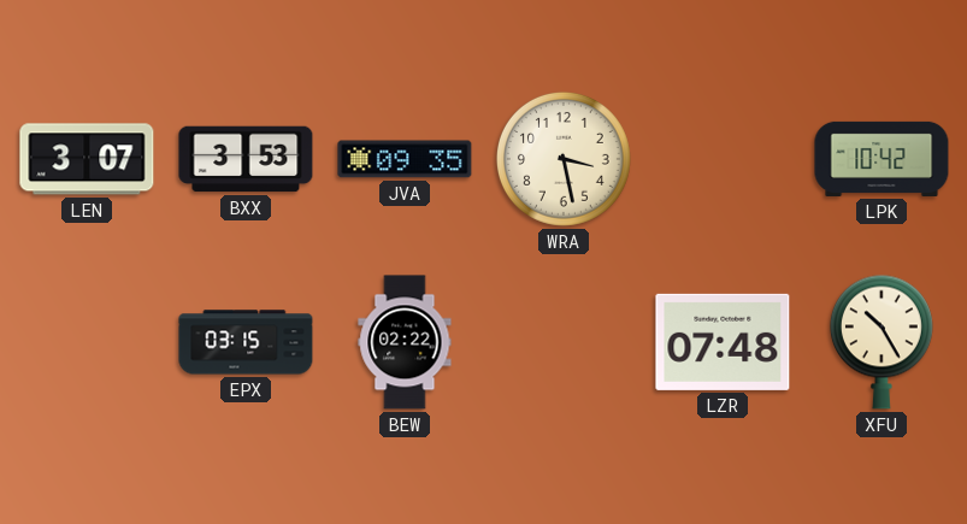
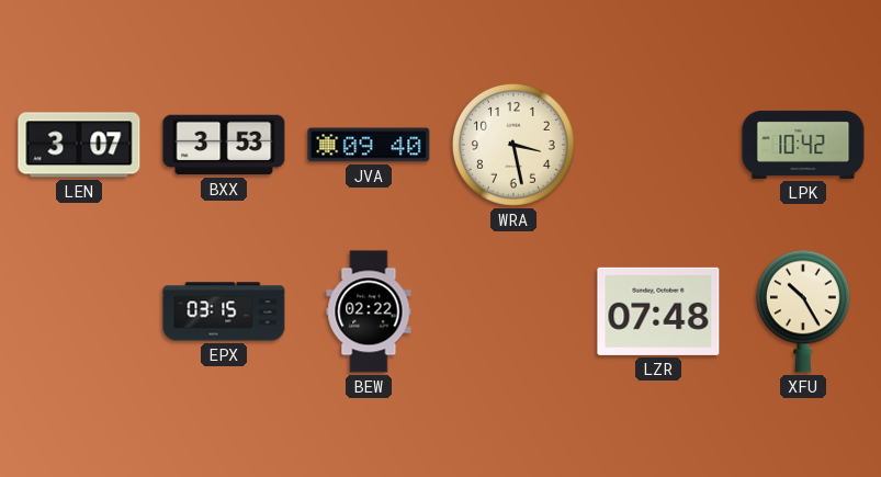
JVA: 09:35 -> 09:40 (369, 145)
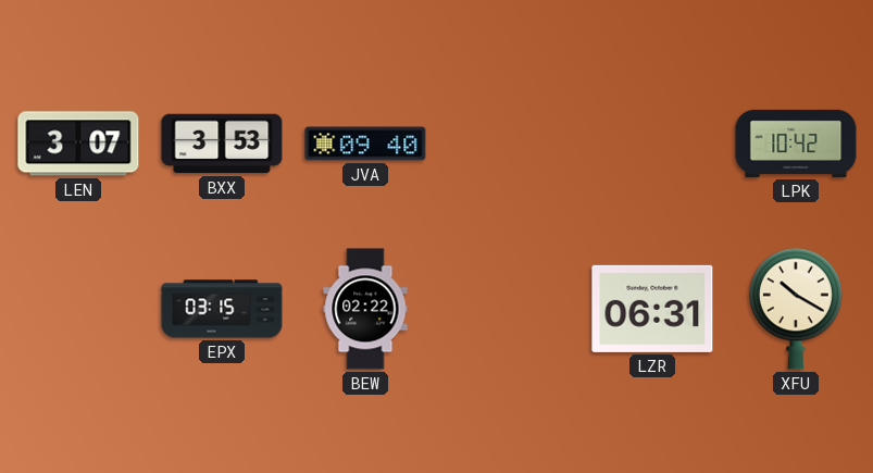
WRA: 3:28 -> none (513, 145)
LZR: 07:48 -> 06:31 (652, 309)
XFU: 10:25 -> 10:20 (796, 309)
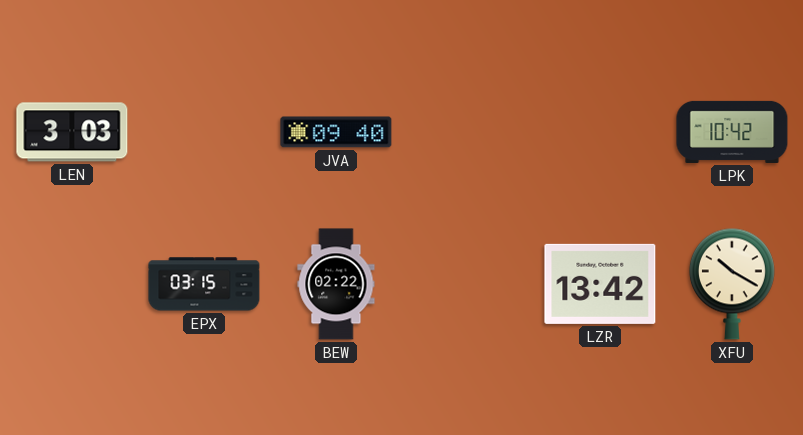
LEN: 3:07 -> 3:03 (72, 132)
BXX: 3:53 -> none (222, 144)
LZR: 06:31 -> 13:42 (600, 284)
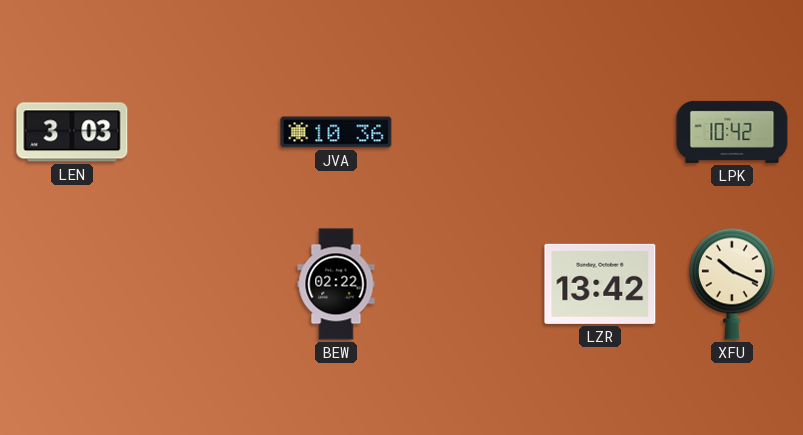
JVA: 09:40 -> 10:36 (336, 132)
EPX: 03:15 -> none (204, 284)
XFU: 10:20 -> 10:19 (732, 284)
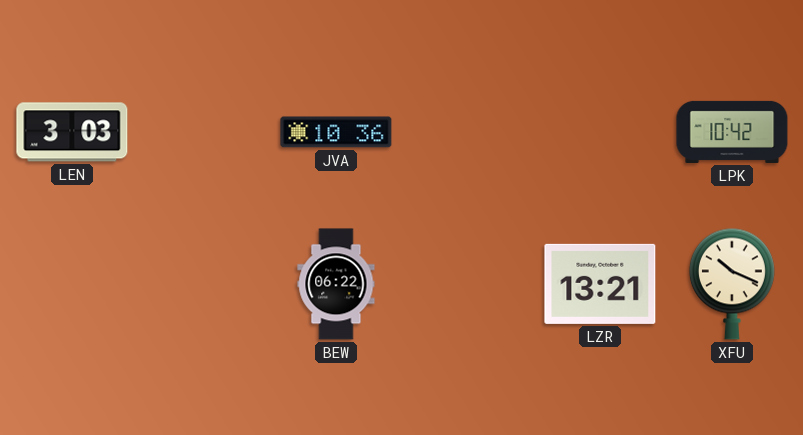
BEW: 02:22 -> 06:22 (336, 284)
LZR: 13:42 -> 13:21 (600, 284)
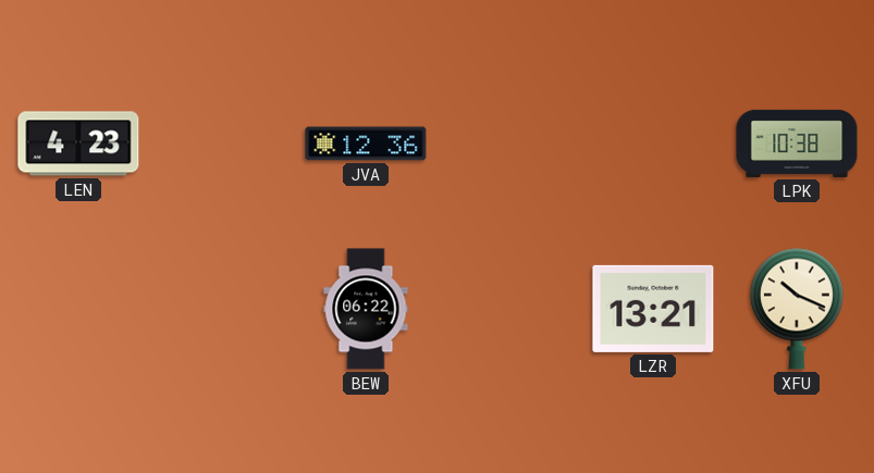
LEN: 3:03 -> 4:23 (78, 144)
JVA: 10:36 -> 12:36 (366, 144)
LPK: 10:42 -> 10:38 (797, 144)
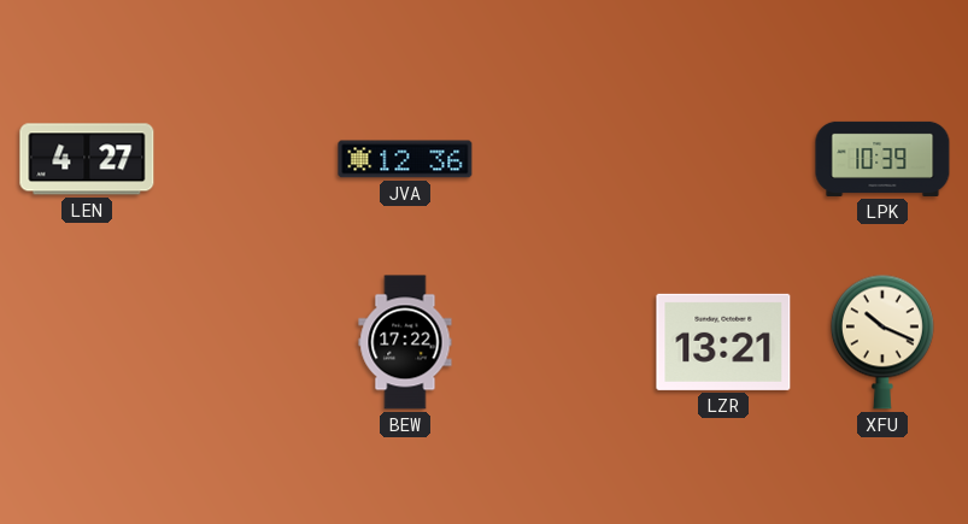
LEN: 4:23 -> 4:27 (87, 159)
LPK: 10:38 -> 10:39 (882, 159)
BEW: 06:22 -> 17:22 (405, 342)
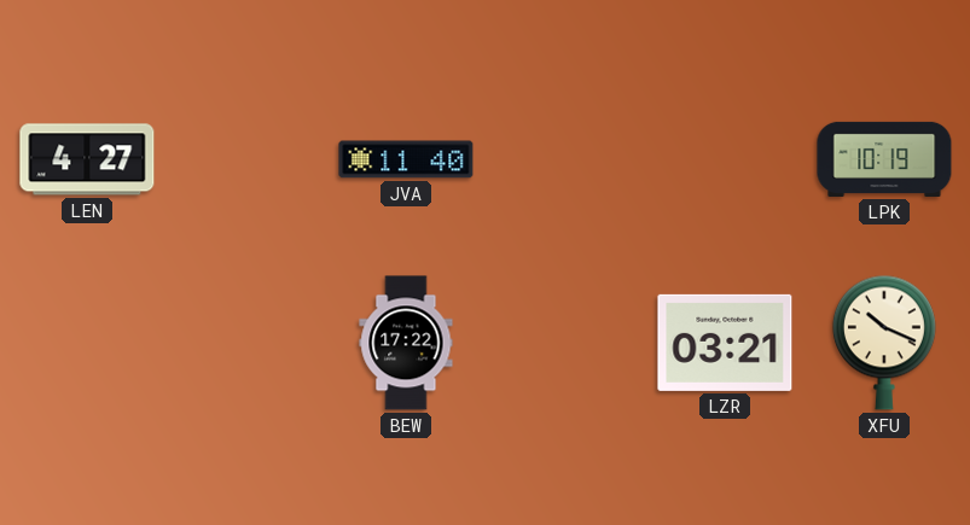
JVA: 12:36 -> 11:40 (406, 159)
LPK: 10:39 -> 10:19 (884, 159)
LZR: 13:21 -> 03:21 (725, 343)
